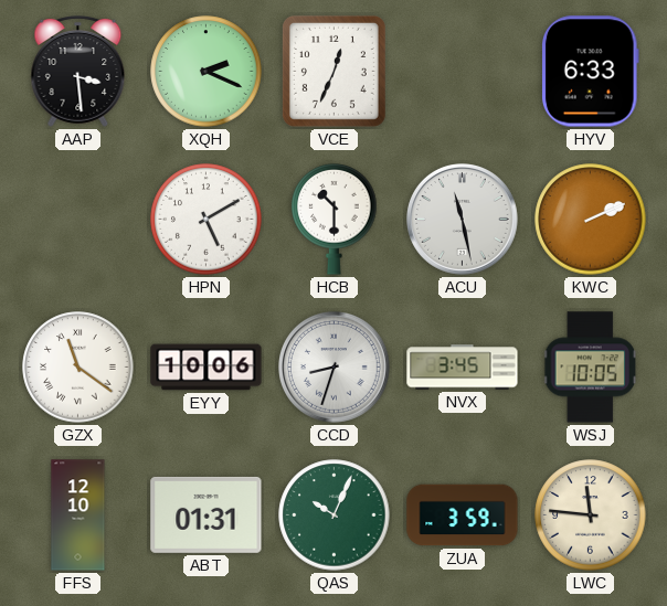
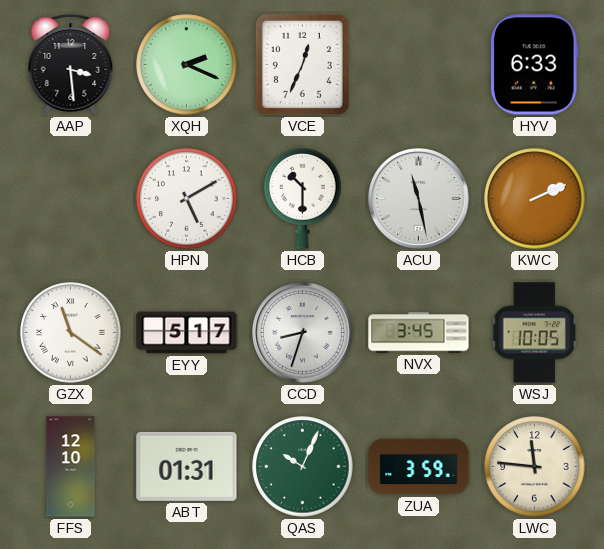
EYY: 10:06 -> 5:17 (187, 333)
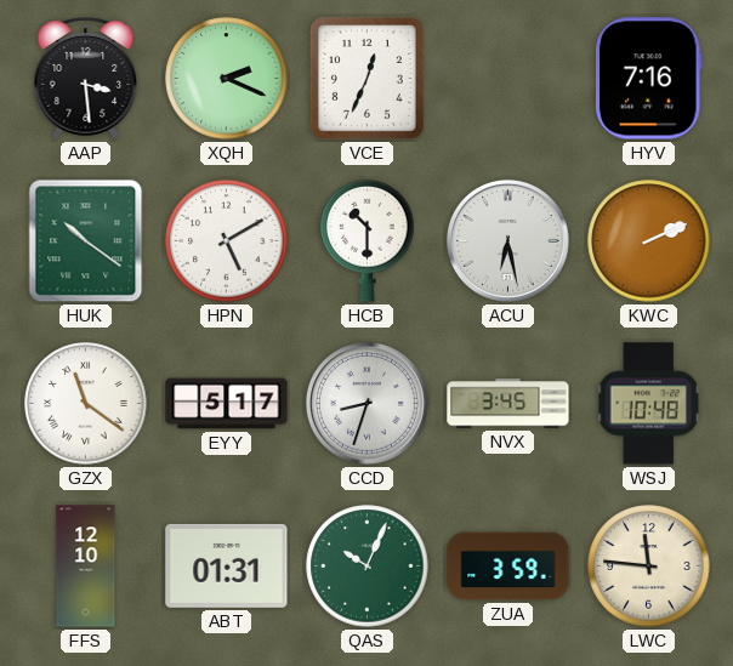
HYV: 6:33 -> 7:16 (648, 79)
HUK: none -> 10:21 (86, 241)
ACU: 11:28 -> 6:28 (508, 241)
WSJ: 10:05 -> 10:48 (648, 404)
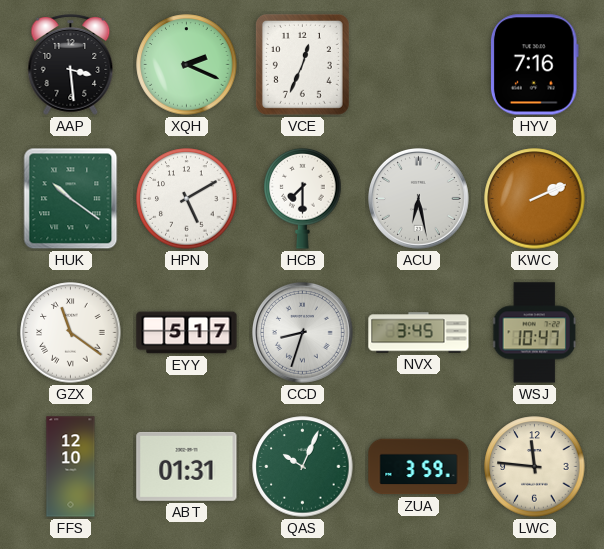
HCB: 10:30 -> 7:30 (303, 199)
WSJ: 10:48 -> 10:47 (534, 333)
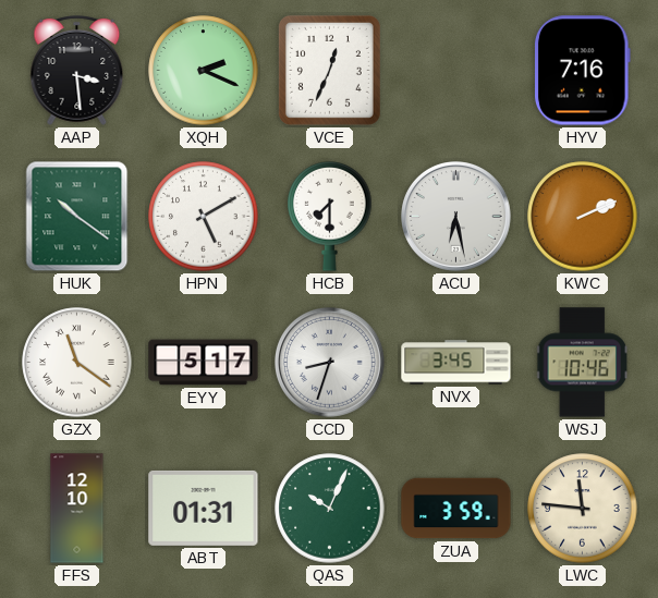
WSJ: 10:47 -> 10:46 (582, 363)
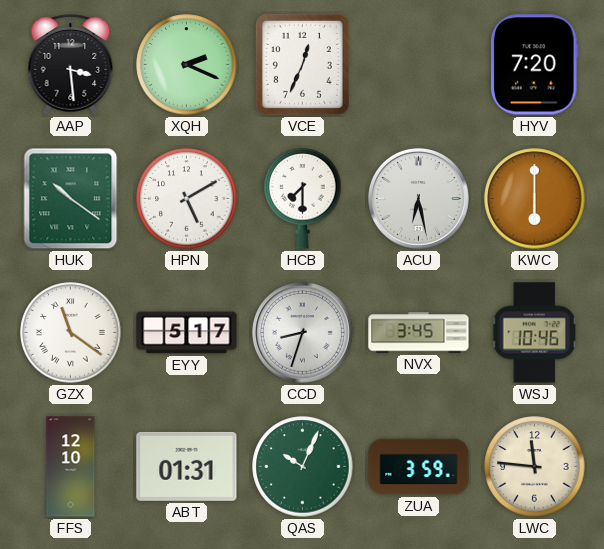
HYV: 7:16 -> 7:20 (534, 65)
KWC: 2:11 -> 6:00 (535, 199)
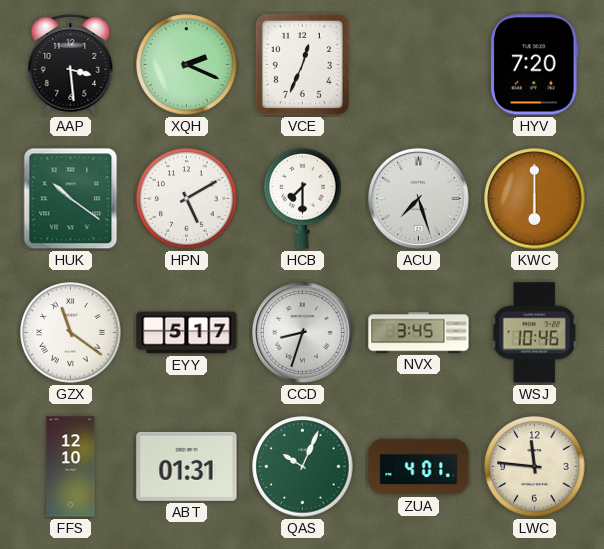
ACU: 6:28 -> 7:27 (419, 199)
ZUA: 3:59 -> 4:01 (419, 467)
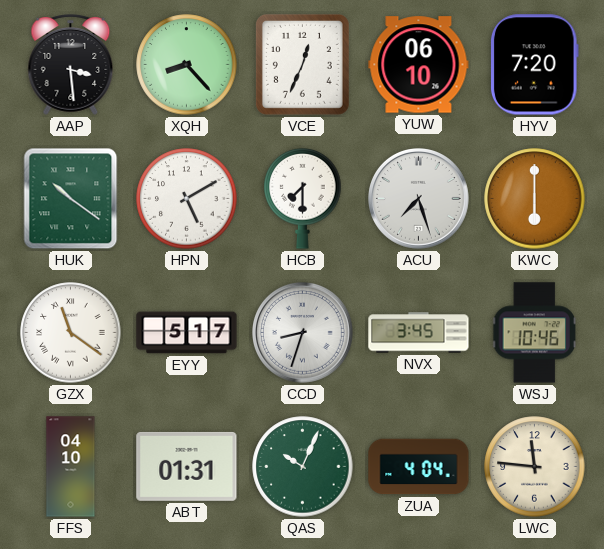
XQH: 2:19 -> 8:23 (187, 65)
YUW: none -> 06:10 (419, 65)
FFS: 12:10 -> 04:10 (71, 467)
ZUA: 4:01 -> 4:04 (419, 467)
